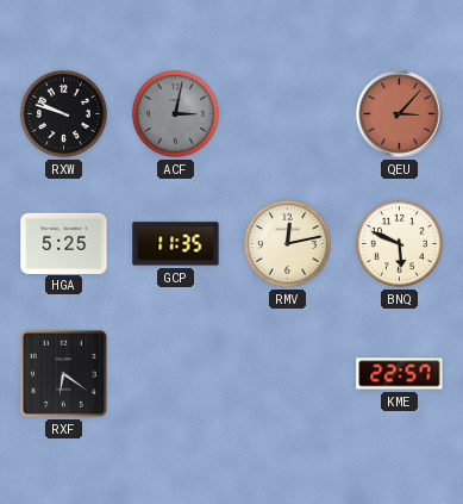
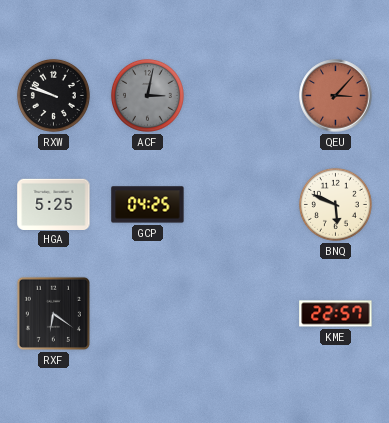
GCP: 11:35 -> 04:25 (148, 205)
RMV: 12:13 -> none (287, 243)
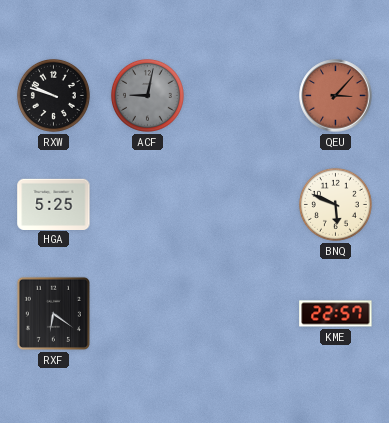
ACF: 3:02 -> 9:02 (147, 95)
GCP: 04:25 -> none (148, 205)
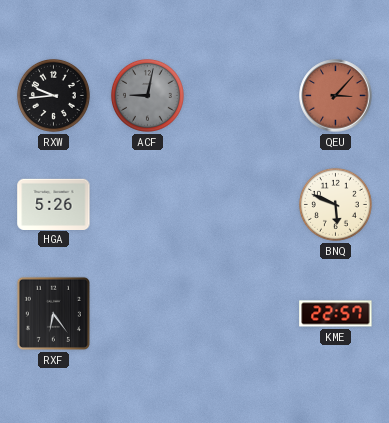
RXW: 9:48 -> 9:44 (53, 95)
HGA: 5:25 -> 5:26 (54, 204)
RXF: 6:21 -> 6:24 (53, 313)
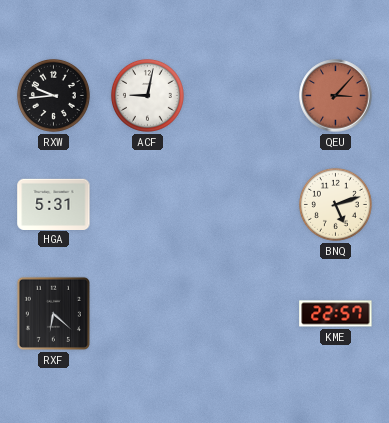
ACF dial: grey -> white (147, 95)
HGA: 5:26 -> 5:31 (54, 204)
BNQ: 5:49 -> 5:12 (335, 204)
RXF: 6:24 -> 6:22 (53, 313)
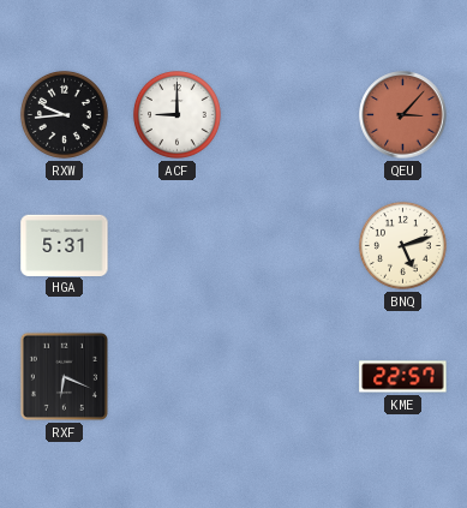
ACF: 9:02 -> 9:00 (176, 114)
RXF: 6:22 -> 6:19 (64, 376)
